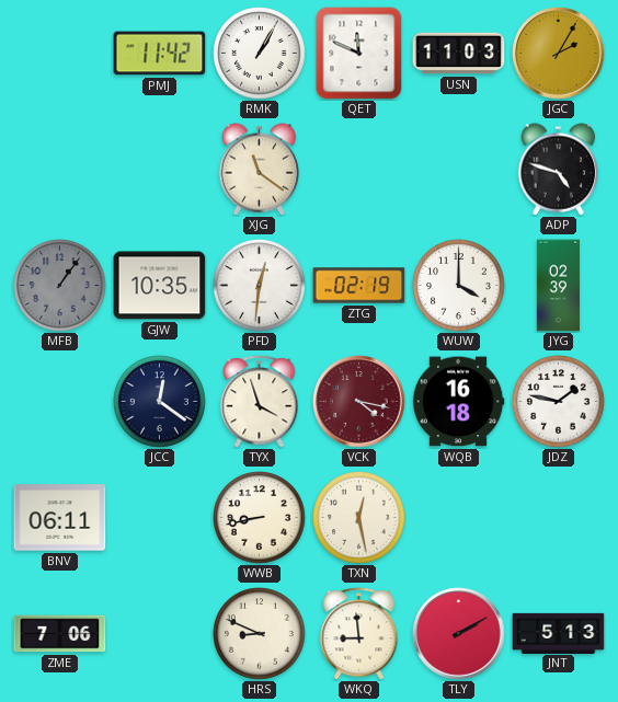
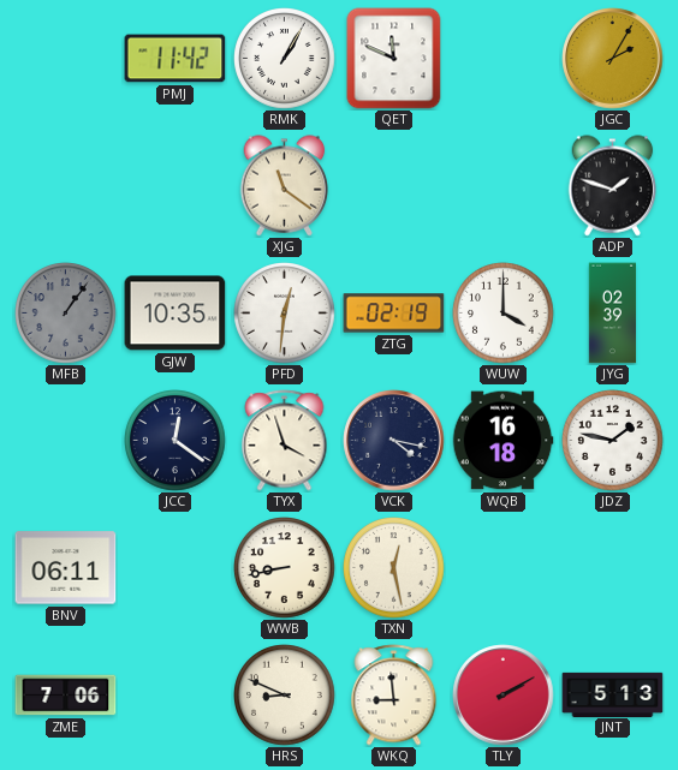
USN: 11:03 -> none (459, 54)
ADP: 4:48 -> 1:48 (613, 186)
VCK dial: burgundy -> navy (394, 441)
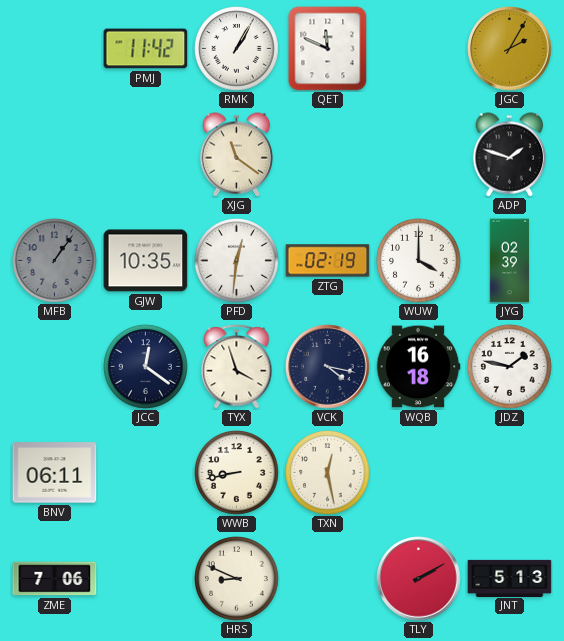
WKQ: 8:59 -> none (394, 696)
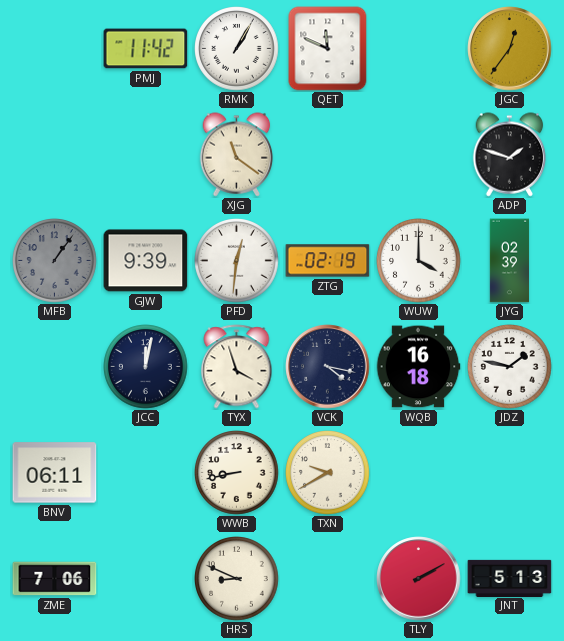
JGC: 2:05 -> 12:36 (510, 49)
GJW: 10:35 -> 9:39 (146, 261)
JCC: 12:21 -> 12:02 (146, 367)
TXN: 12:28 -> 9:40 (328, 473)
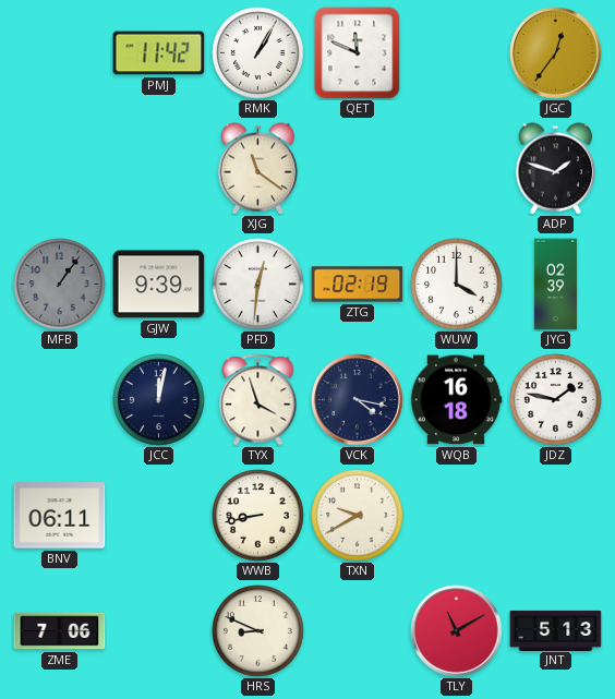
TLY: 2:10 -> 11:10 (457, 631)
